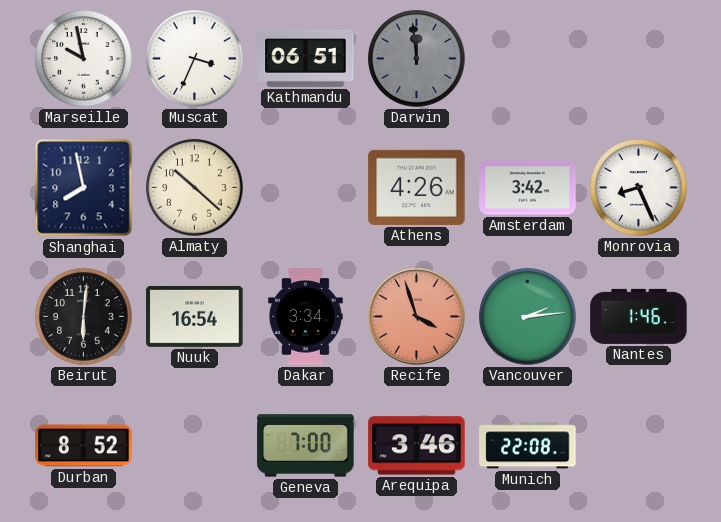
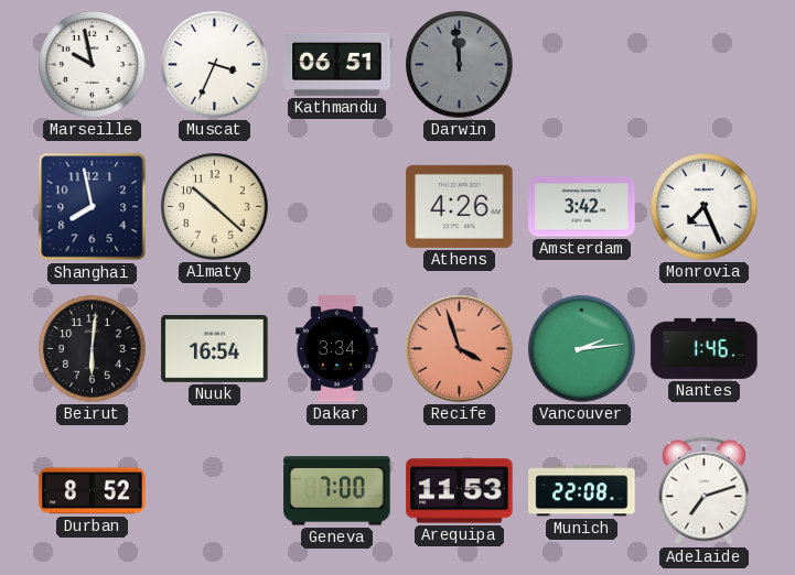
Monrovia: 8:26 -> 7:26 (705, 207)
Arequipa: 3:46 -> 11:53 (460, 491)
Adelaide: none -> 7:12 (703, 491)
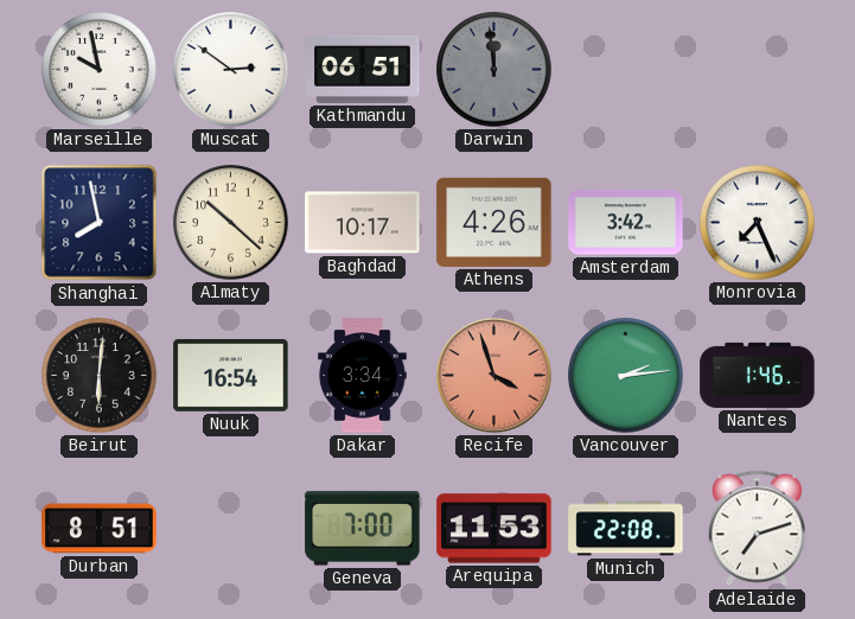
Muscat: 3:34 -> 2:51 (231, 70)
Baghdad: none -> 10:17 (363, 223)
Durban: 8:52 -> 8:51 (100, 529)
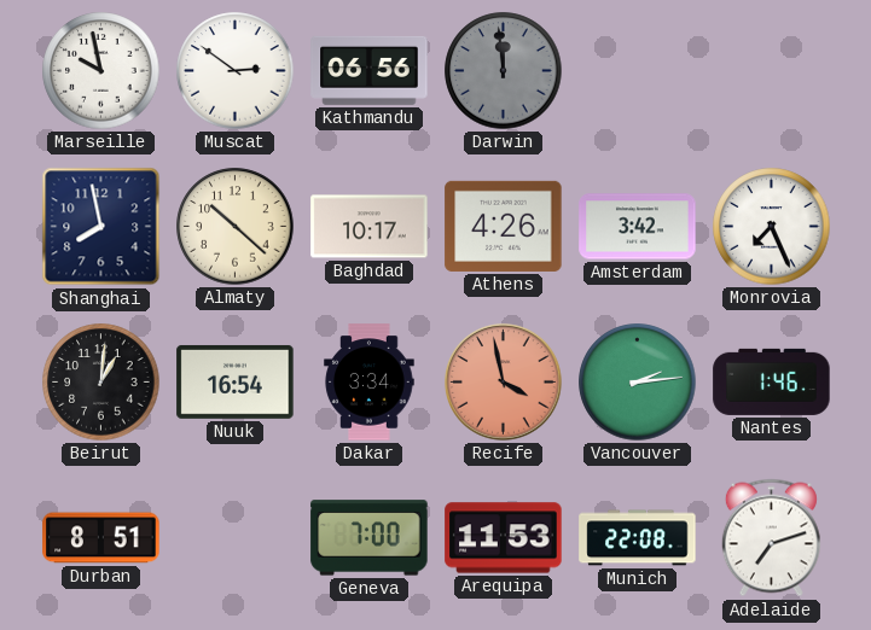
Kathmandu: 06:51 -> 06:56 (370, 70)
Beirut: 6:01 -> 1:01 (101, 383)
Recife: 3:57 -> 3:58 (504, 383)
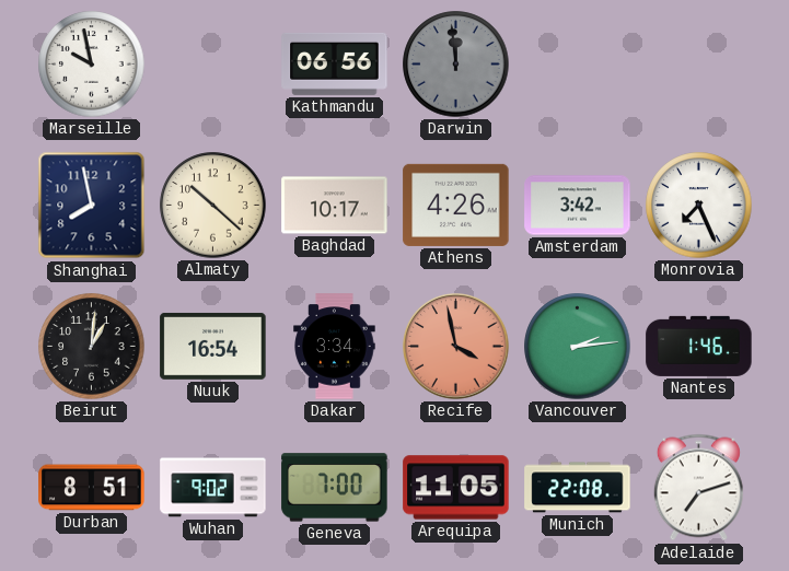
Muscat: 2:51 -> none (236, 71)
Wuhan: none -> 9:02 (213, 488)
Arequipa: 11:53 -> 11:05 (456, 488)
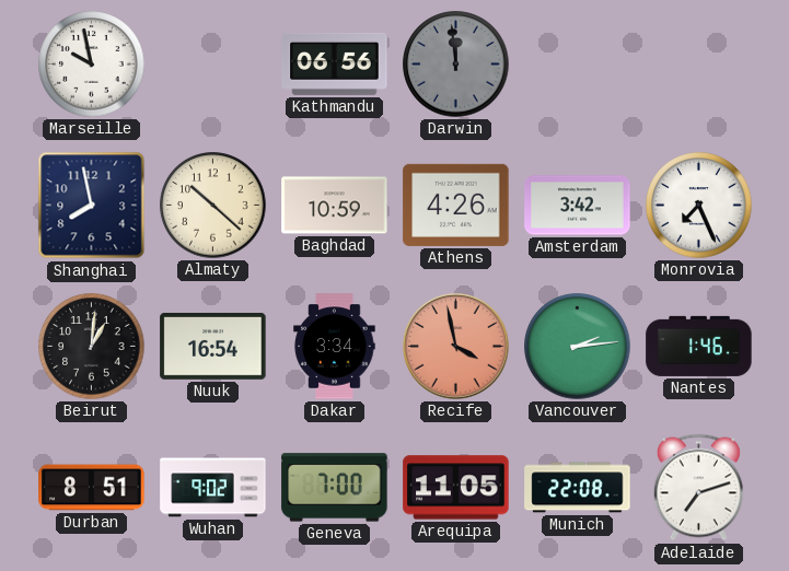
Baghdad: 10:17 -> 10:59 (335, 206)
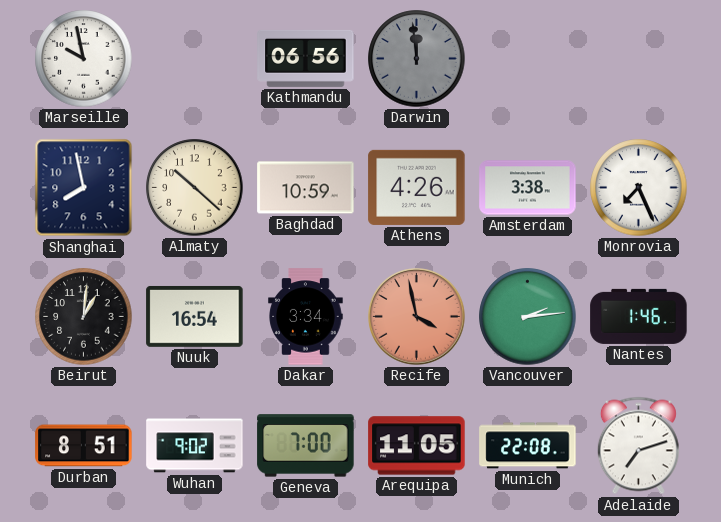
Amsterdam: 3:42 -> 3:38 (528, 188)
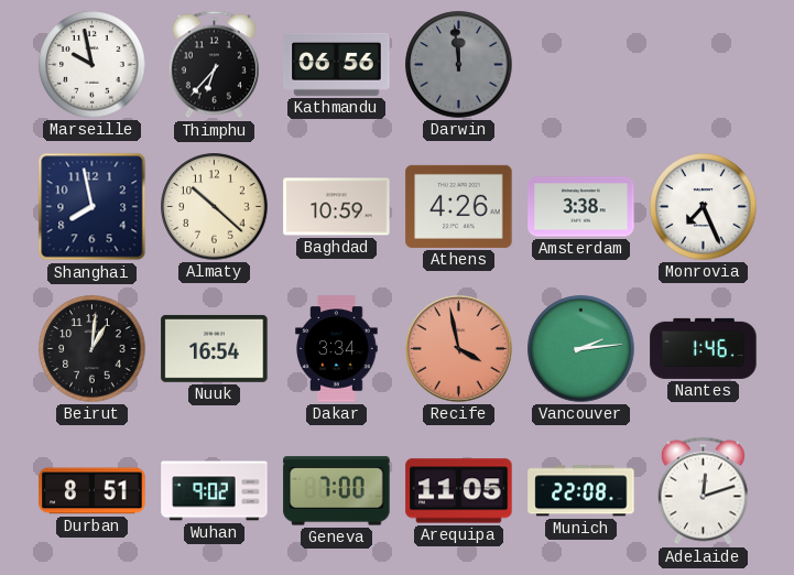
Thimphu: none -> 6:37 (214, 65)
Adelaide: 7:12 -> 12:12 (703, 491)
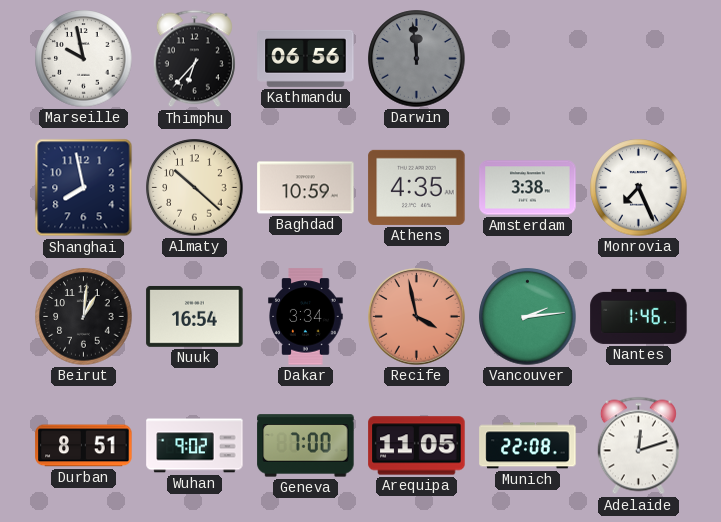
Athens: 4:26 -> 4:35 (417, 187)
